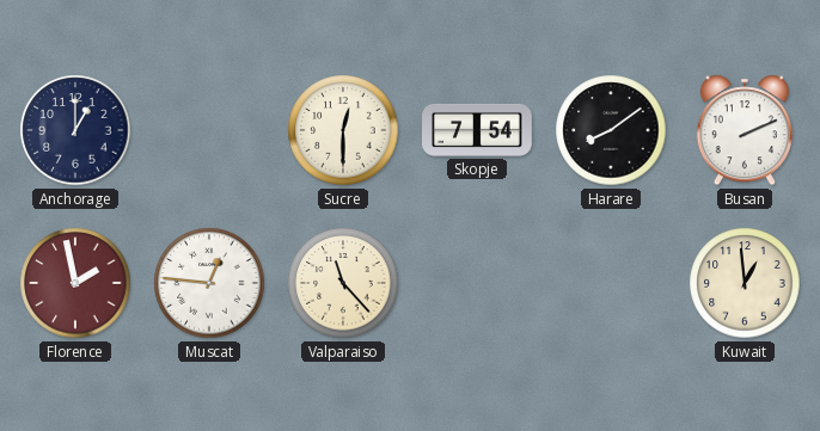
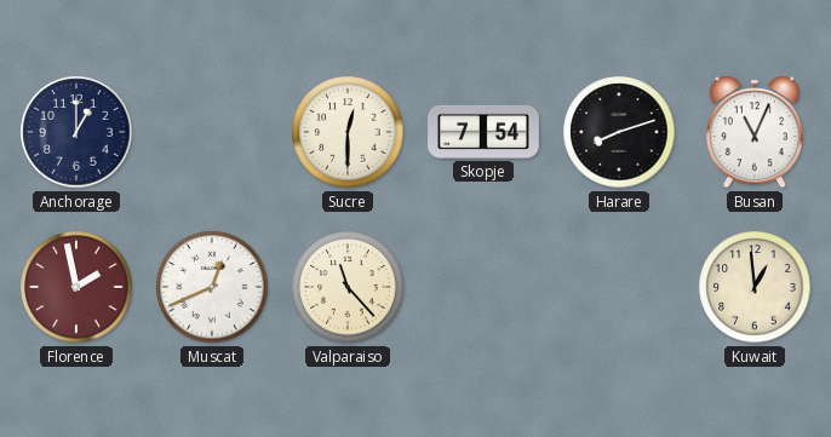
Harare: 8:09 -> 8:12 (619, 132)
Busan: 2:11 -> 11:04 (755, 132)
Muscat: 12:46 -> 12:41 (212, 287)
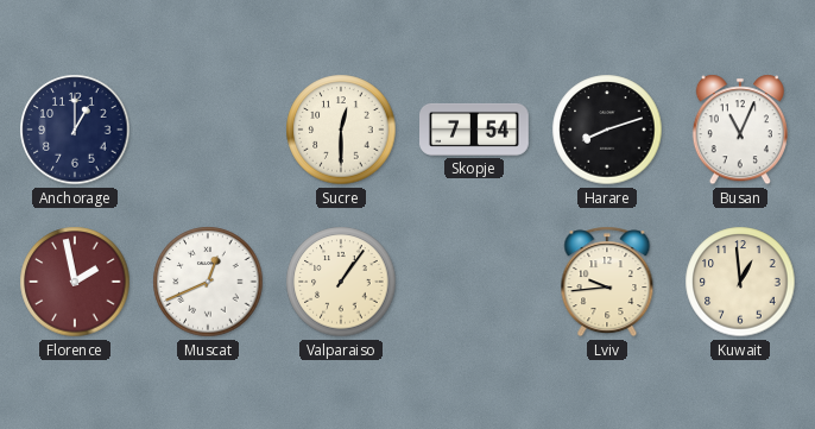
Valparaiso: 11:23 -> 1:06 (341, 282)
Lviv: none -> 9:44 (607, 282)
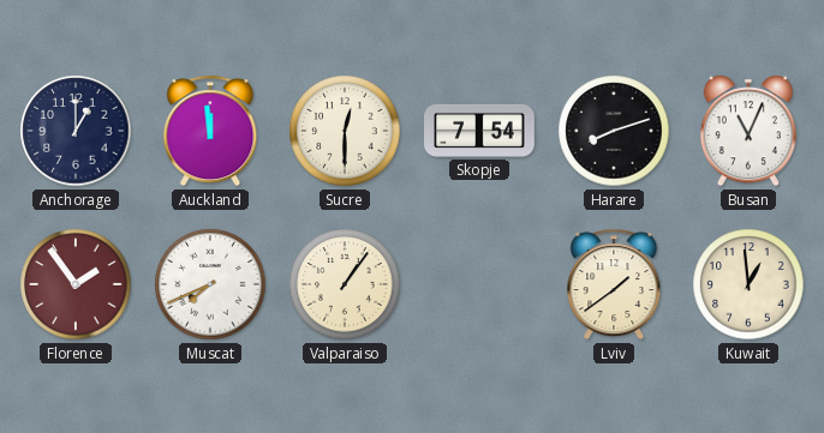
Auckland: none -> 11:59 (210, 131)
Florence: 1:58 -> 1:54 (76, 284)
Muscat: 12:41 -> 7:41 (210, 284)
Lviv: 9:44 -> 1:39 (614, 284)
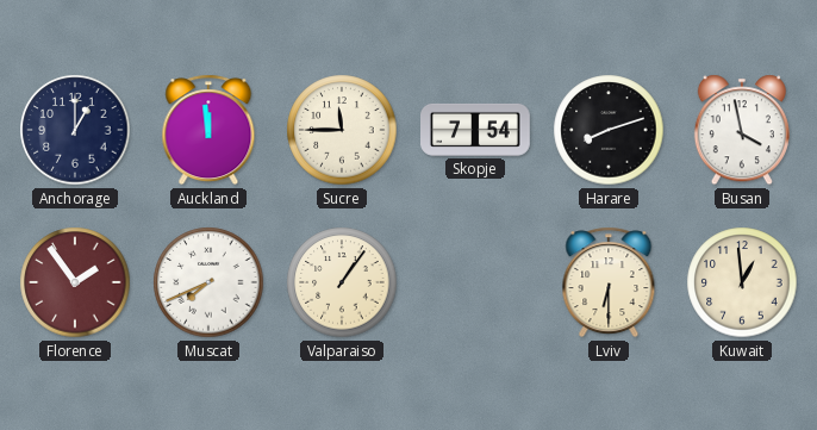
Sucre: 12:30 -> 11:45 (342, 130)
Busan: 11:04 -> 3:58 (742, 130)
Lviv: 1:39 -> 6:30 (609, 282)
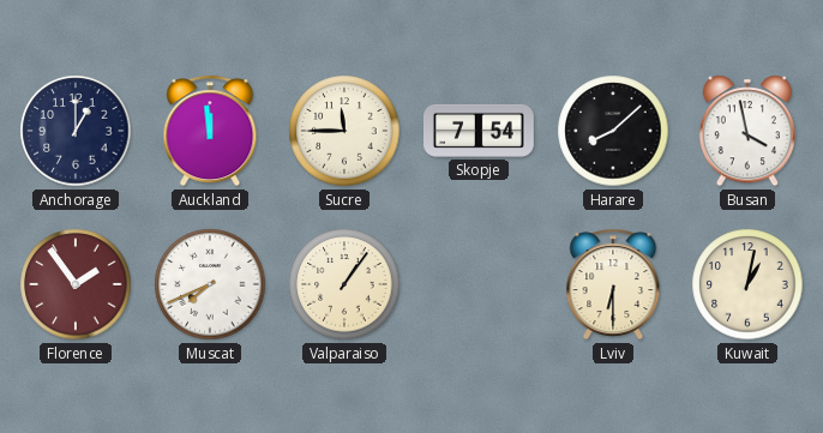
Harare: 8:12 -> 8:08 (613, 131)
Kuwait: 12:59 -> 1:02 (747, 284)
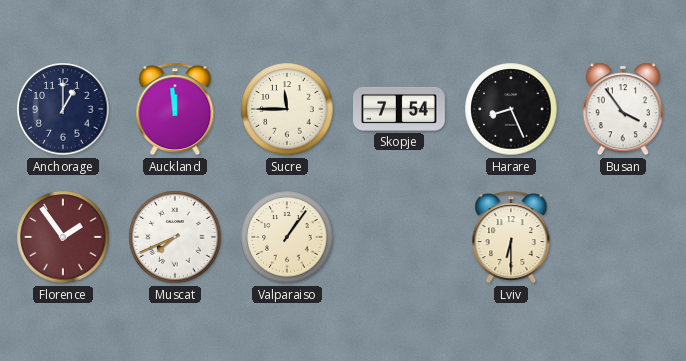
Harare: 8:08 -> 8:26 (511, 109)
Busan: 3:58 -> 3:54 (623, 109)
Kuwait: 1:02 -> none (747, 284)
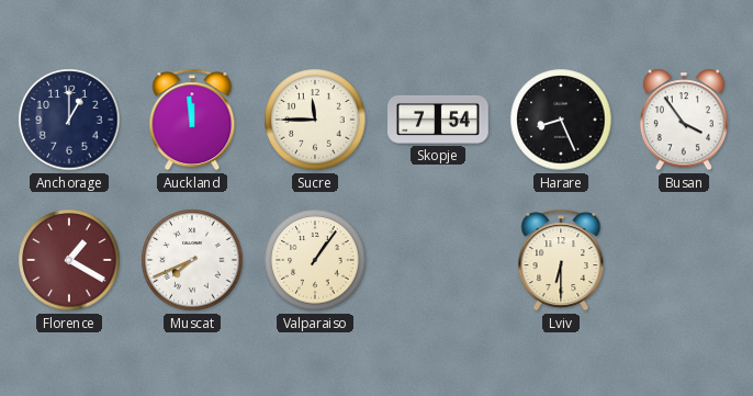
Florence: 1:54 -> 1:20 (69, 260)
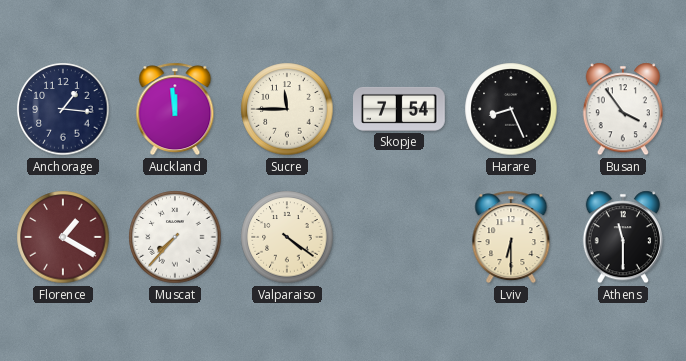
Anchorage: 1:00 -> 1:16 (63, 109)
Muscat: 7:41 -> 7:37 (175, 237)
Valparaiso: 1:06 -> 4:21 (287, 237)
Athens: none -> 11:30 (623, 237)
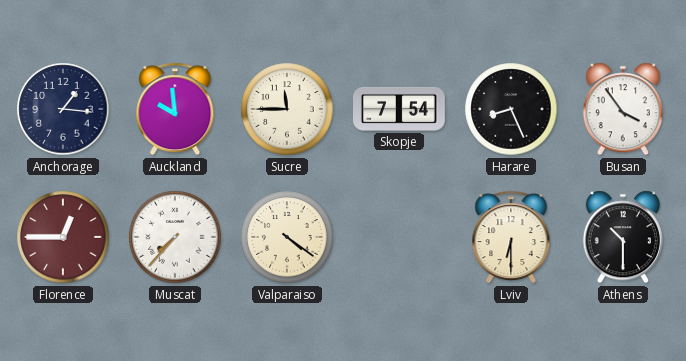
Auckland: 11:59 -> 9:59 (175, 109)
Florence: 1:20 -> 12:45 (63, 237)
Athens: 11:30 -> 10:30 (623, 237)
